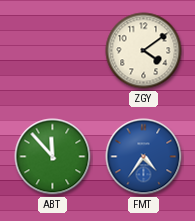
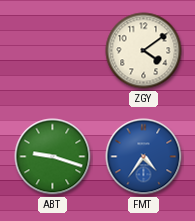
ABT: 11:53 -> 9:18 (53, 157)
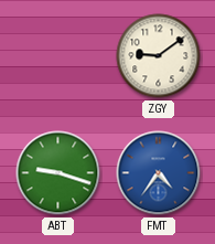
ZGY: 4:09 -> 9:09 (159, 56)
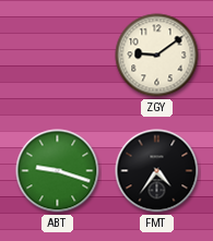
FMT dial: blue -> black (157, 171)
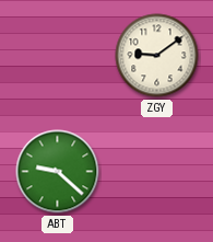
ABT: 9:18 -> 9:22 (58, 172)
FMT: 4:36 -> none (157, 171)
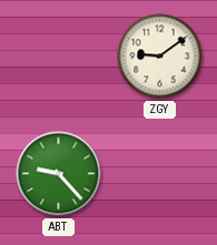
ABT: 9:22 -> 9:23 (59, 174)
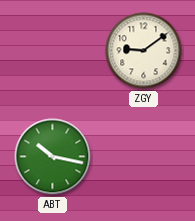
ABT: 9:23 -> 10:17 (53, 157)
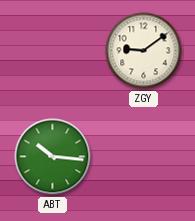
ABT: 10:17 -> 10:16 (53, 157)
